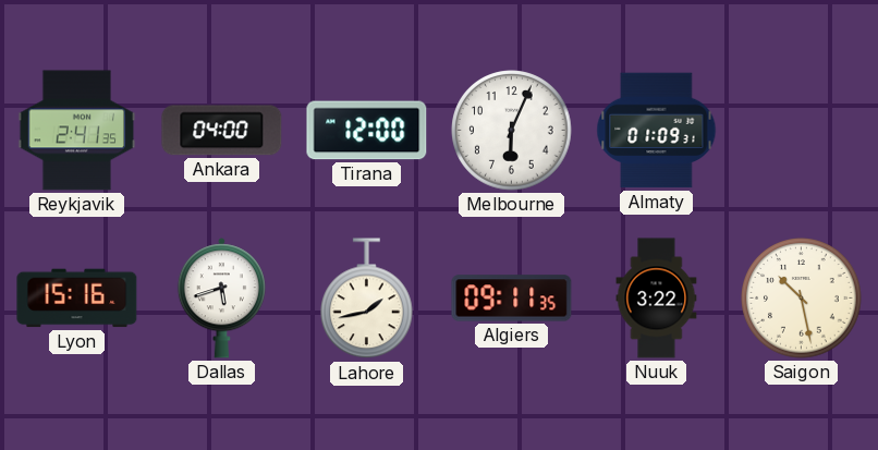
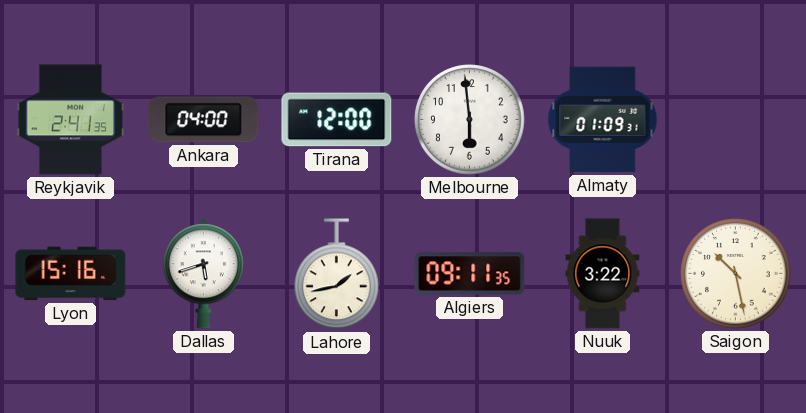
Melbourne: 6:04 -> 5:59 (470, 120)
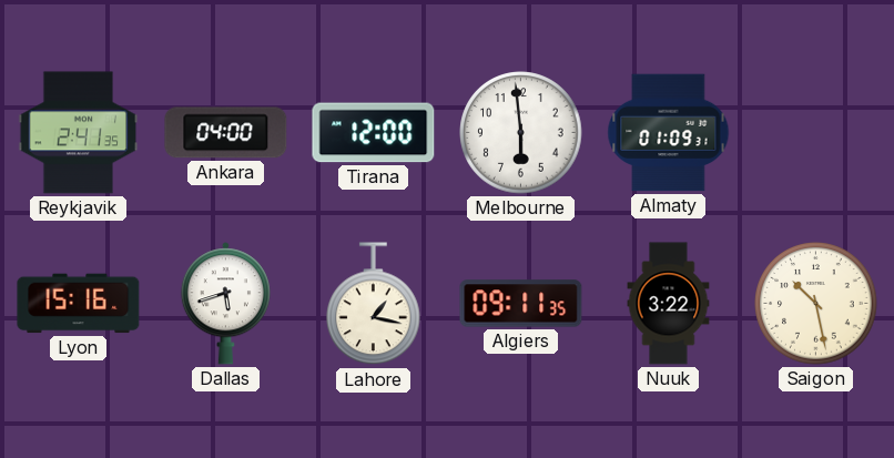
Lahore: 1:43 -> 1:17 (374, 304)
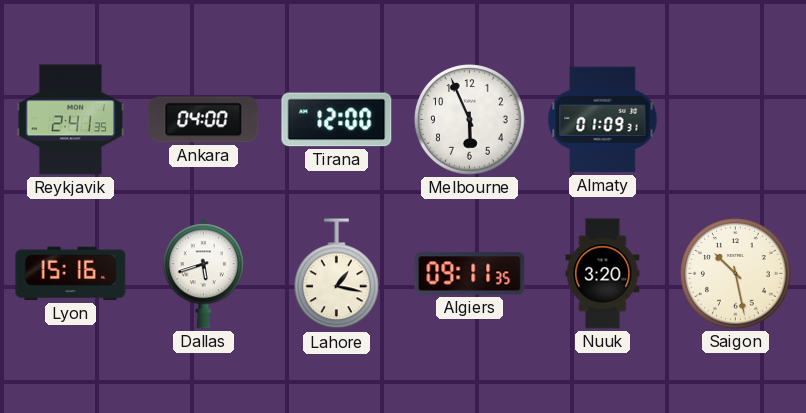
Melbourne: 5:59 -> 5:56 (470, 120)
Nuuk: 3:22 -> 3:20 (603, 274)
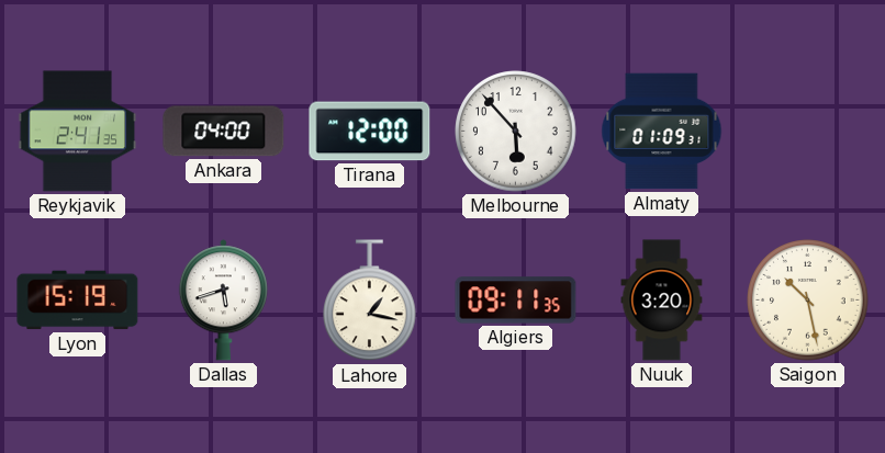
Melbourne: 5:56 -> 5:53 (516, 132)
Lyon: 15:16 -> 15:19 (78, 301)
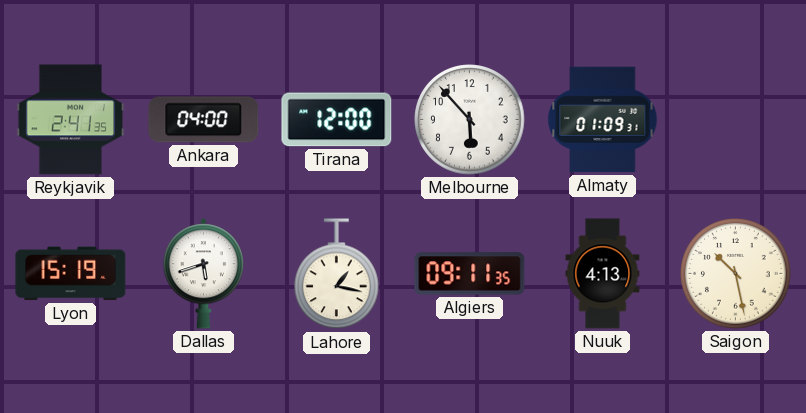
Nuuk: 3:20 -> 4:13 (603, 274)
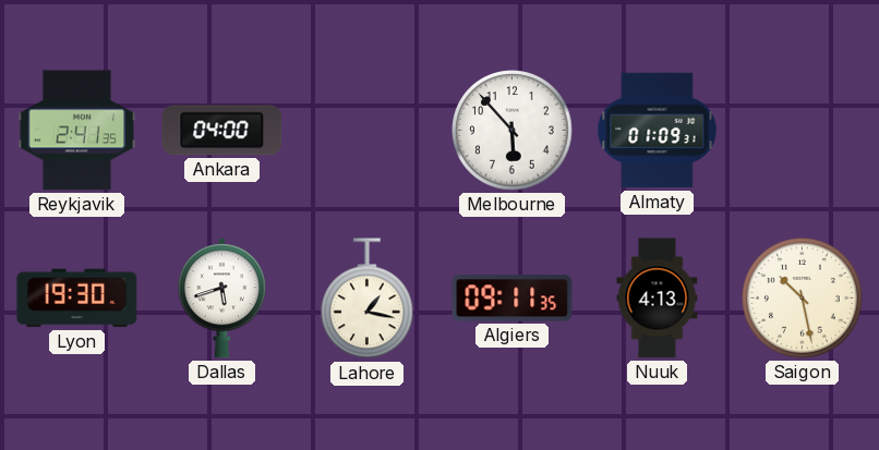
Tirana: 12:00 -> none (337, 120)
Lyon: 15:19 -> 19:30 (77, 299)
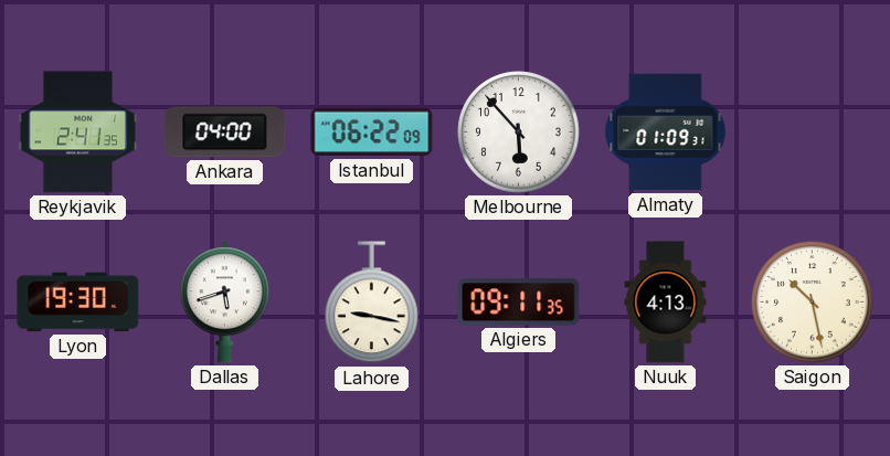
Istanbul: none -> 06:22 (372, 132)
Lahore: 1:17 -> 9:17 (372, 303)
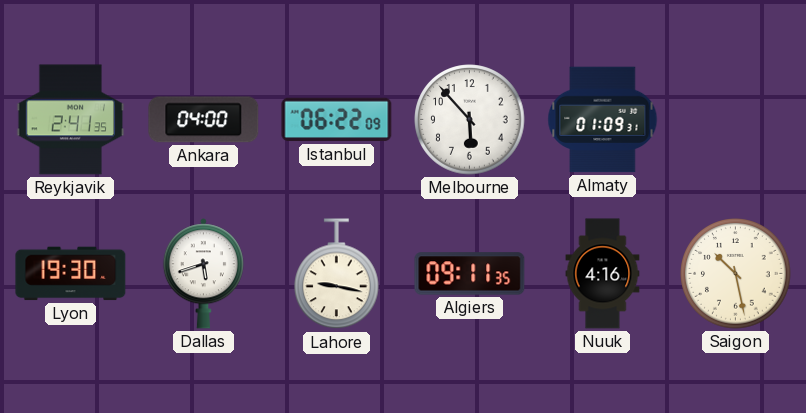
Nuuk: 4:13 -> 4:16 (603, 274)
